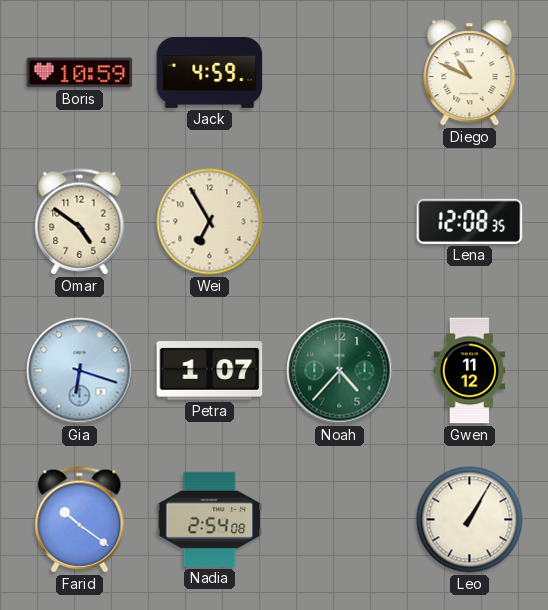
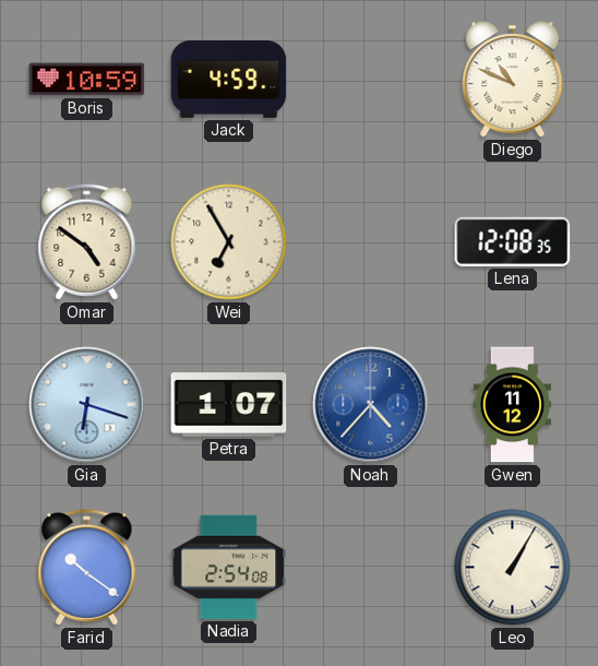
Noah dial: green -> blue (371, 405)
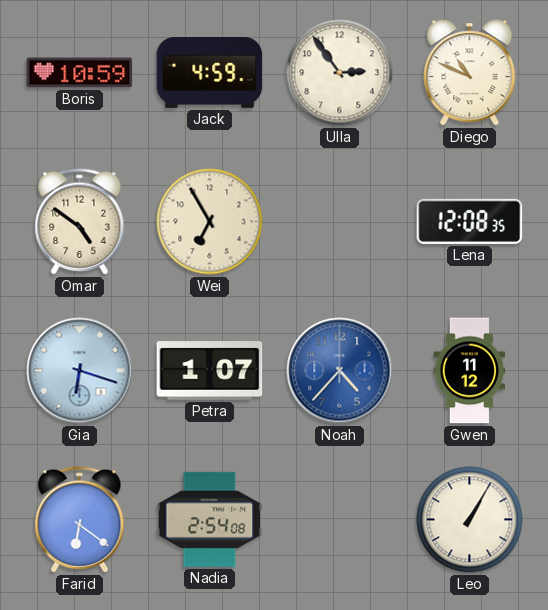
Ulla: none -> 2:54 (340, 73)
Farid: 10:21 -> 6:21 (80, 520)
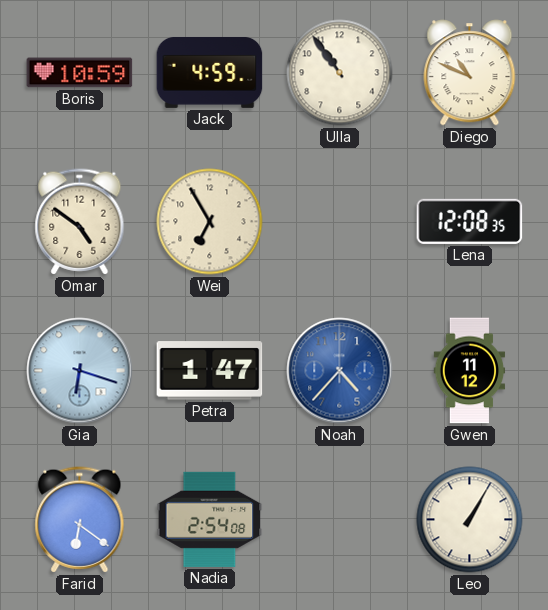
Ulla: 2:54 -> 10:54 (340, 73)
Petra: 1:07 -> 1:47 (210, 371)
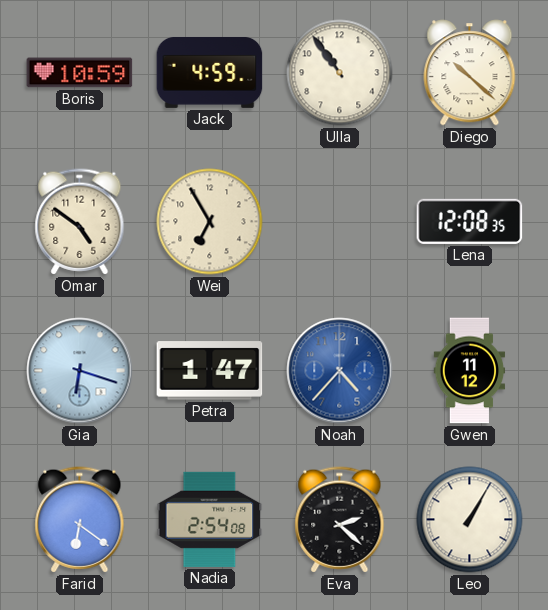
Diego: 10:49 -> 10:22 (470, 73)
Eva: none -> 2:22 (340, 520)
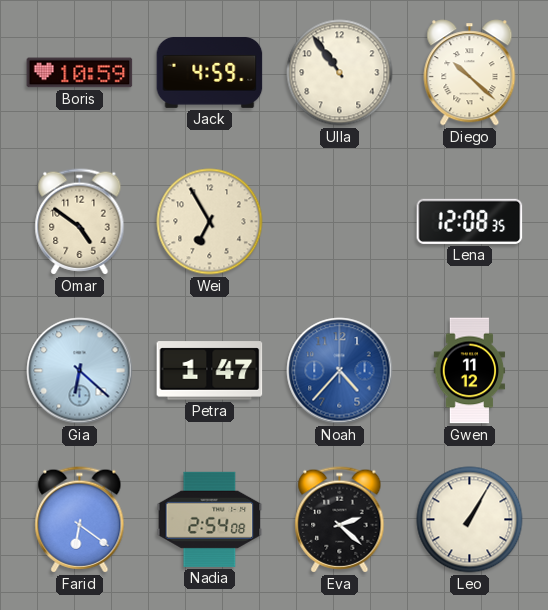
Gia: 6:18 -> 6:22 (80, 371)
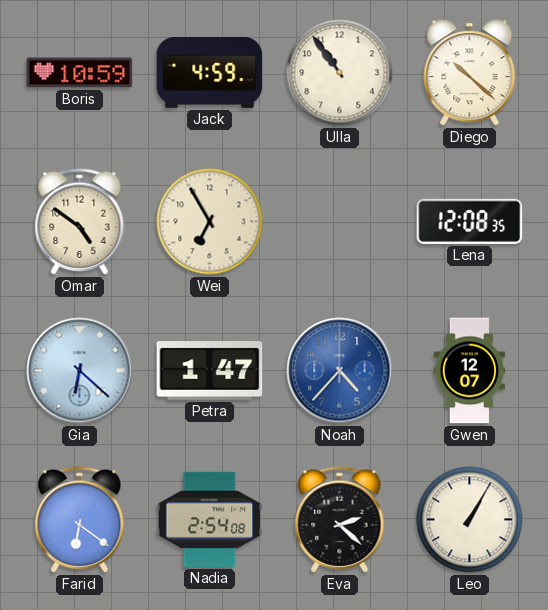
Gwen: 11:12 -> 12:07 (470, 371)
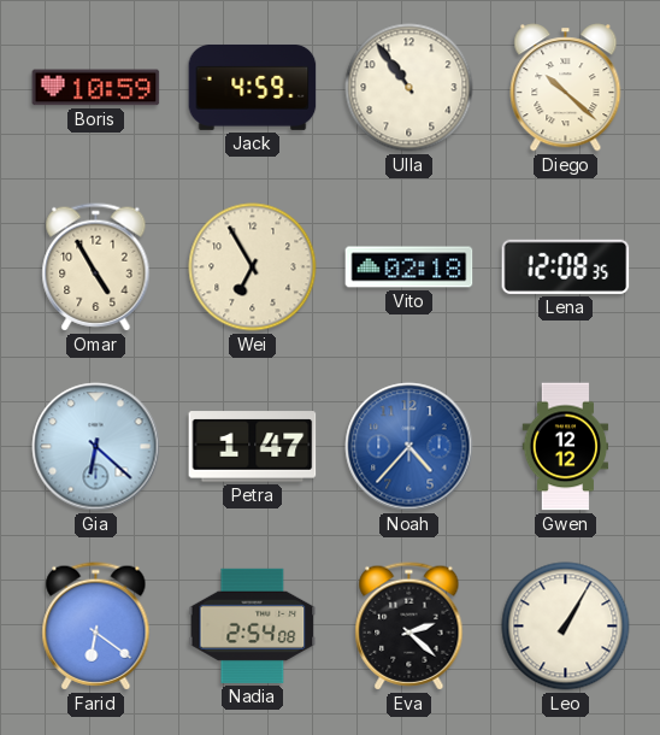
Omar: 4:51 -> 4:55 (96, 267)
Vito: none -> 02:18 (409, 267)
Gwen: 12:07 -> 12:12 (566, 447)
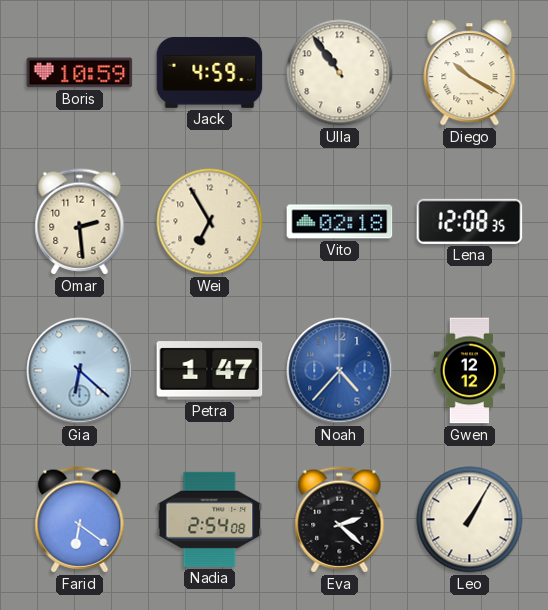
Diego: 10:22 -> 10:20 (470, 73)
Omar: 4:55 -> 2:29 (80, 222)
